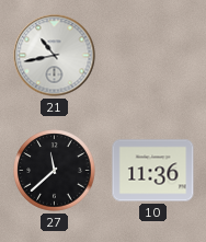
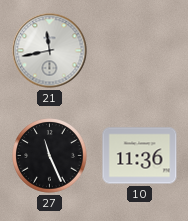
21: 10:43 -> 11:43 (50, 51)
27: 11:38 -> 11:26 (50, 156)
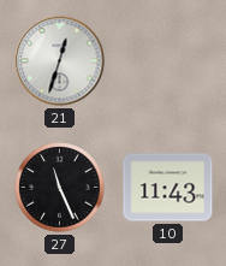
21: 11:43 -> 12:33 (60, 61)
10: 11:36 -> 11:43 (168, 188)
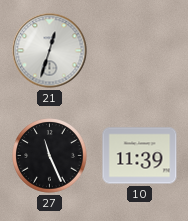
10: 11:43 -> 11:39 (140, 156)
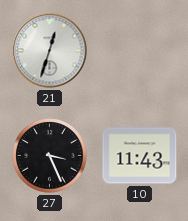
27: 11:26 -> 3:26 (50, 156)
10: 11:39 -> 11:43 (140, 156)
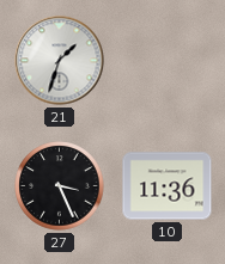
21: 12:33 -> 1:33 (60, 61)
10: 11:43 -> 11:36 (168, 186)
